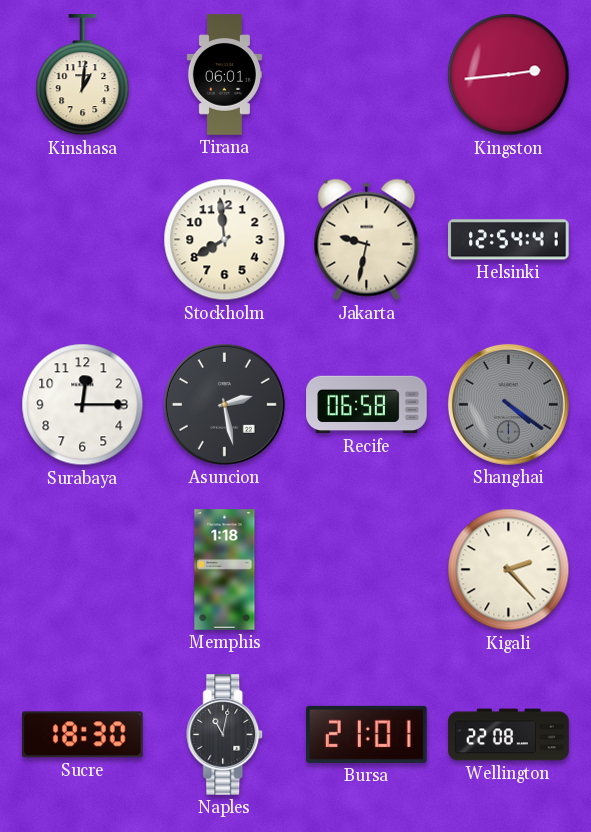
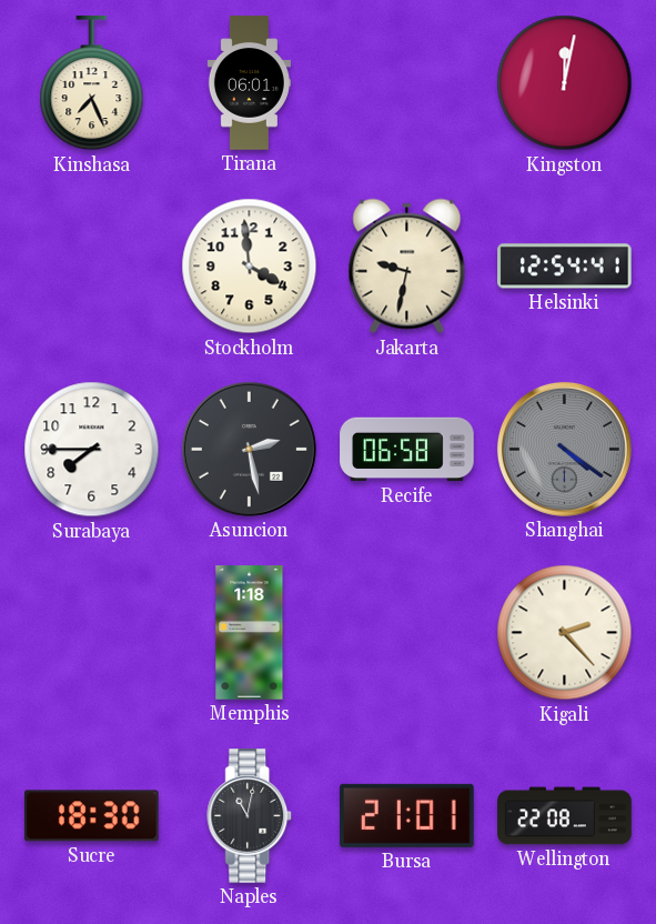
Kinshasa: 1:01 -> 7:26 (92, 83)
Kingston: 2:44 -> 12:02 (565, 83)
Stockholm: 7:59 -> 3:59 (250, 267)
Surabaya: 12:15 -> 7:45 (92, 450)
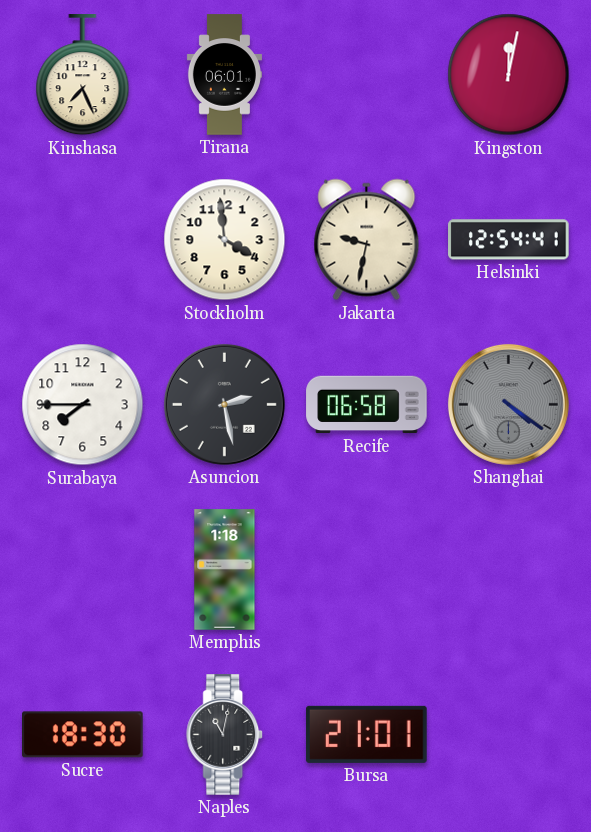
Kigali: 2:23 -> none (565, 633)
Wellington: 22:08 -> none (565, 816)
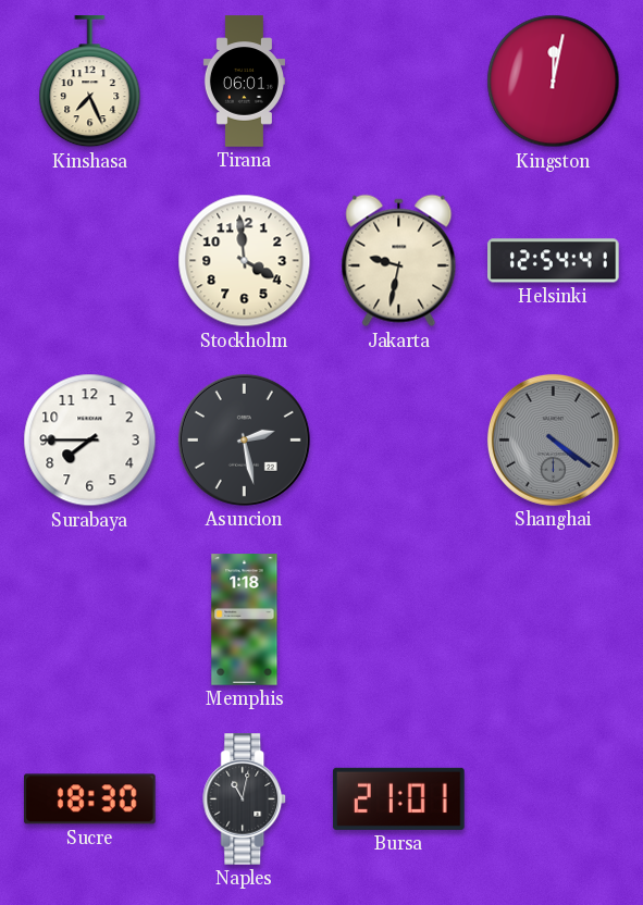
Recife: 06:58 -> none (367, 405)
